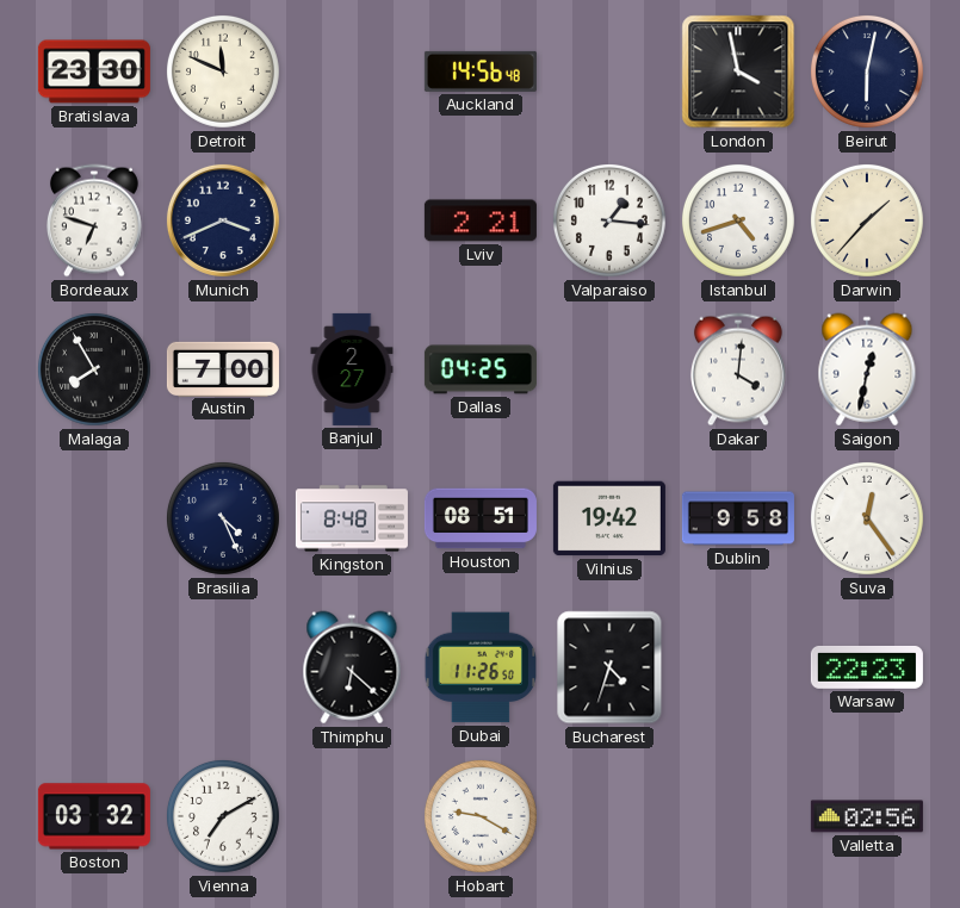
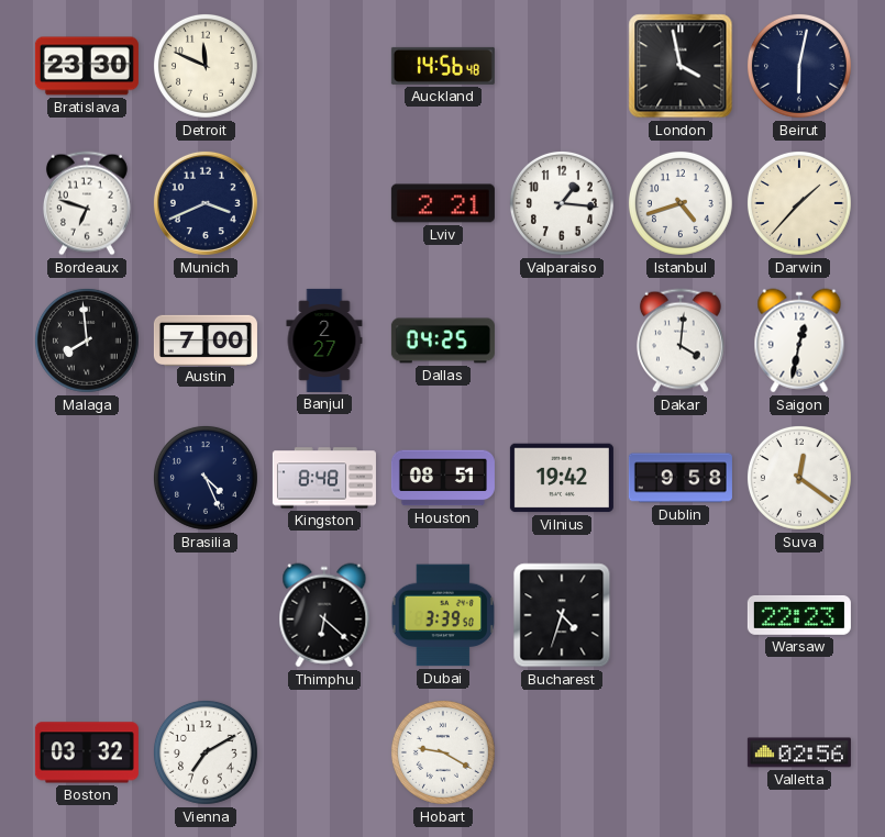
Malaga: 7:55 -> 7:59 (87, 341)
Suva: 12:24 -> 12:21 (799, 478)
Dubai: 11:26 -> 3:39 (442, 615)
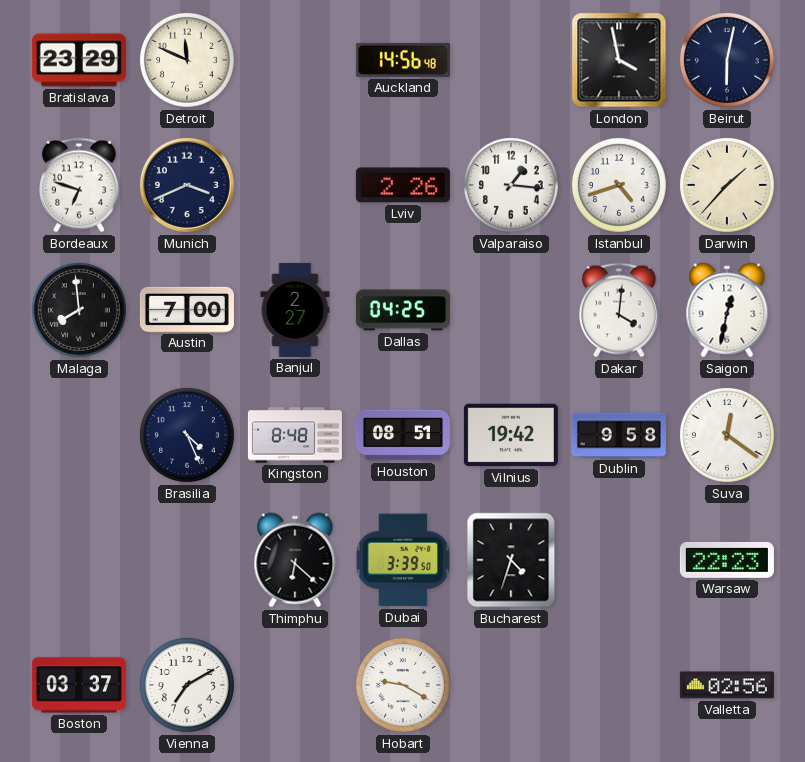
Bratislava: 23:30 -> 23:29 (79, 60)
Lviv: 2:21 -> 2:26 (403, 185)
Boston: 03:32 -> 03:37 (79, 685)
